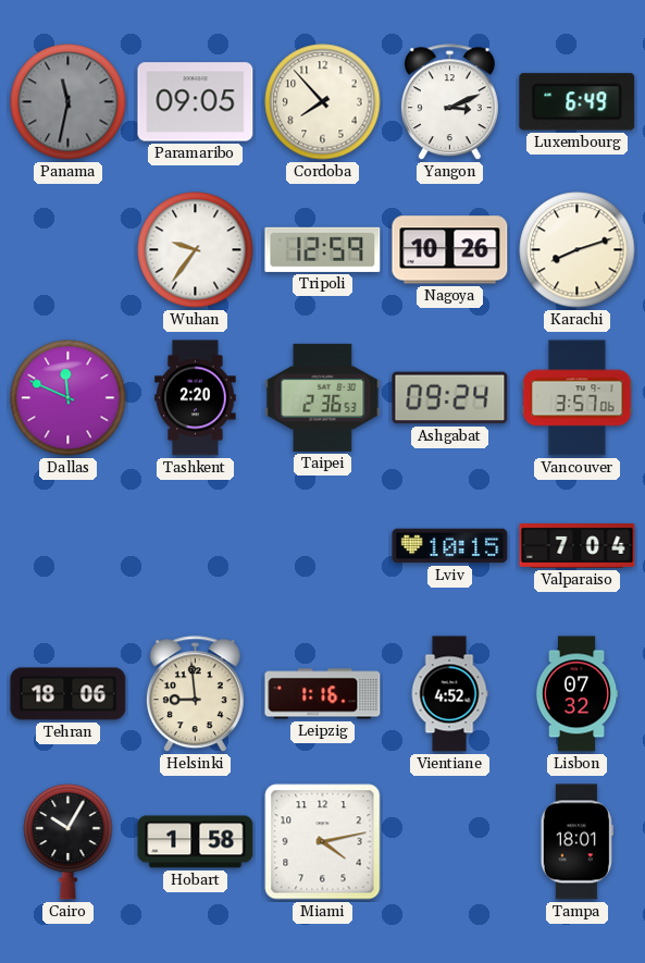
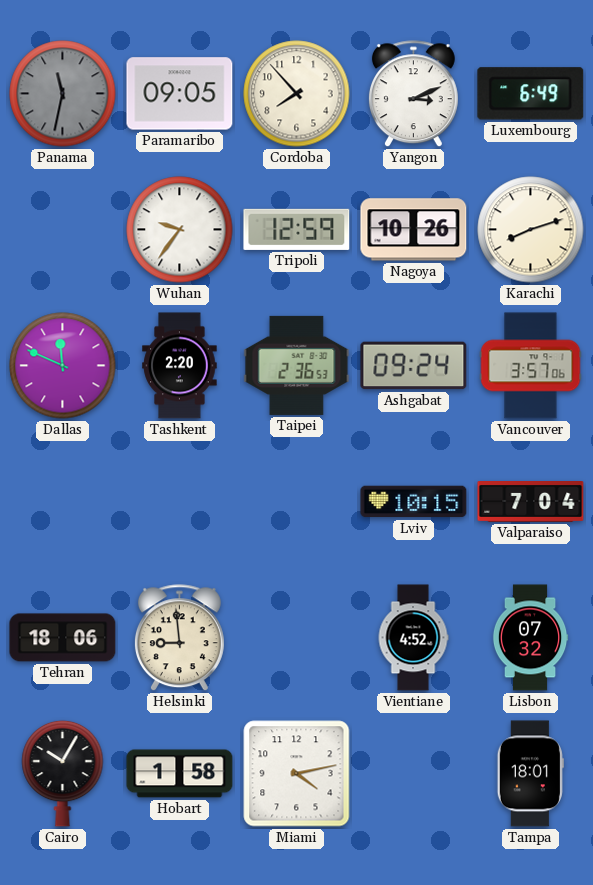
Leipzig: 1:16 -> none (323, 694)
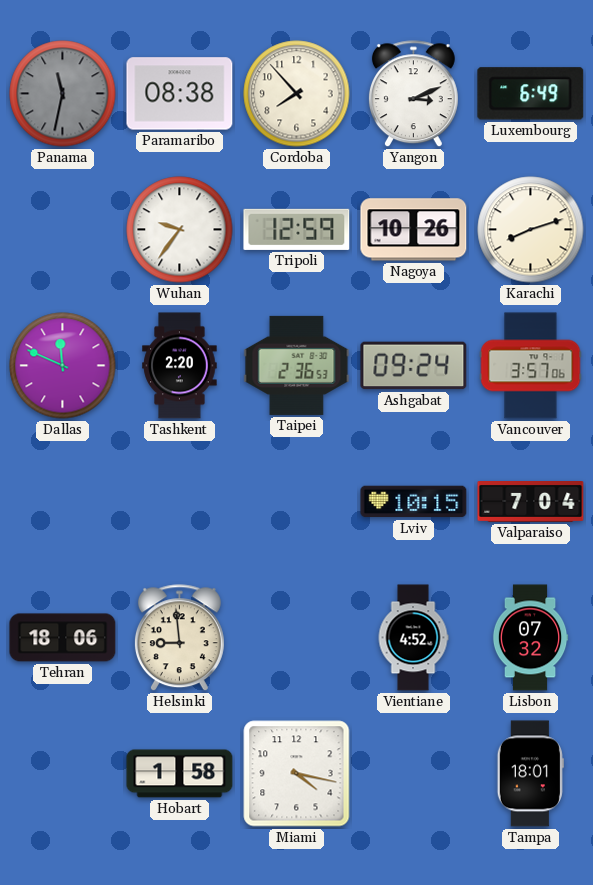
Paramaribo: 09:05 -> 08:38 (180, 94)
Cairo: 10:05 -> none (63, 773)
Miami: 4:13 -> 4:17 (297, 774)
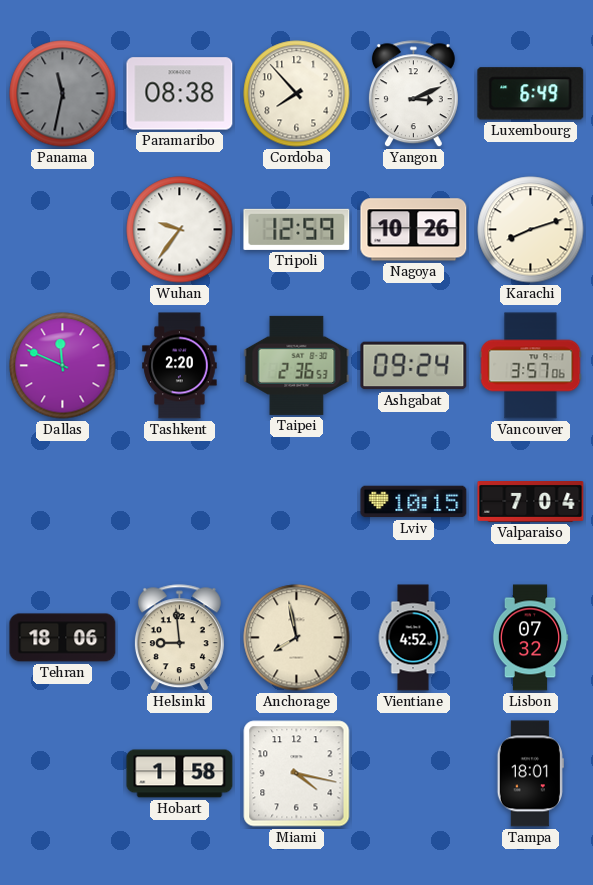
Anchorage: none -> 7:58 (297, 638)
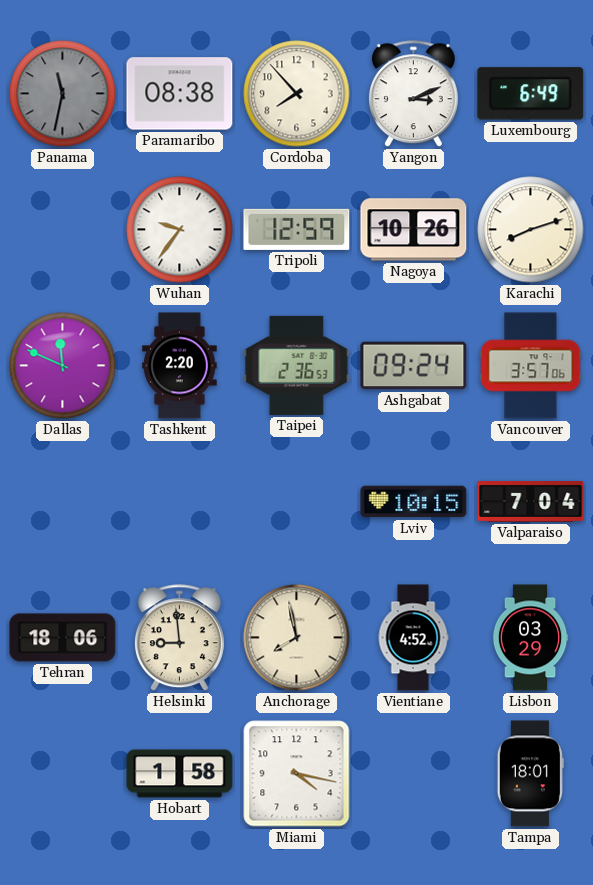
Lisbon: 07:32 -> 03:29 (530, 638)
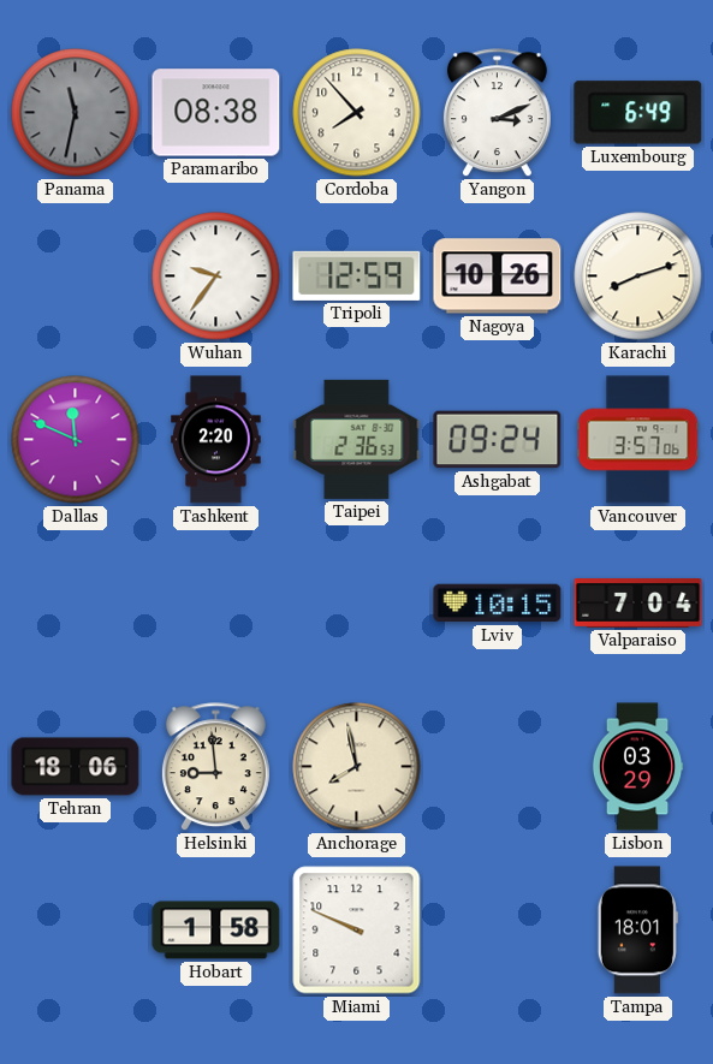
Vientiane: 4:52 -> none (413, 638)
Miami: 4:17 -> 9:49 (357, 931)
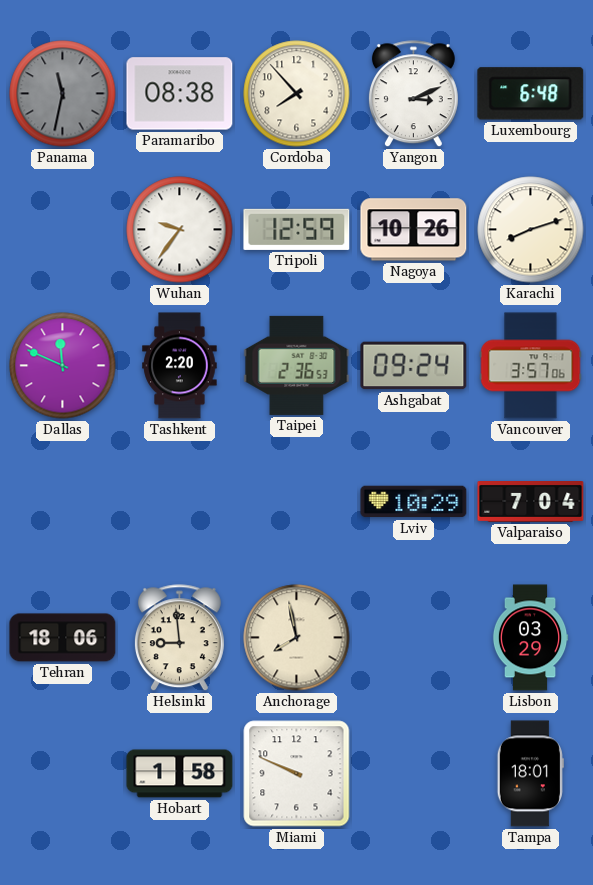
Luxembourg: 6:49 -> 6:48 (531, 94)
Lviv: 10:15 -> 10:29 (414, 502)
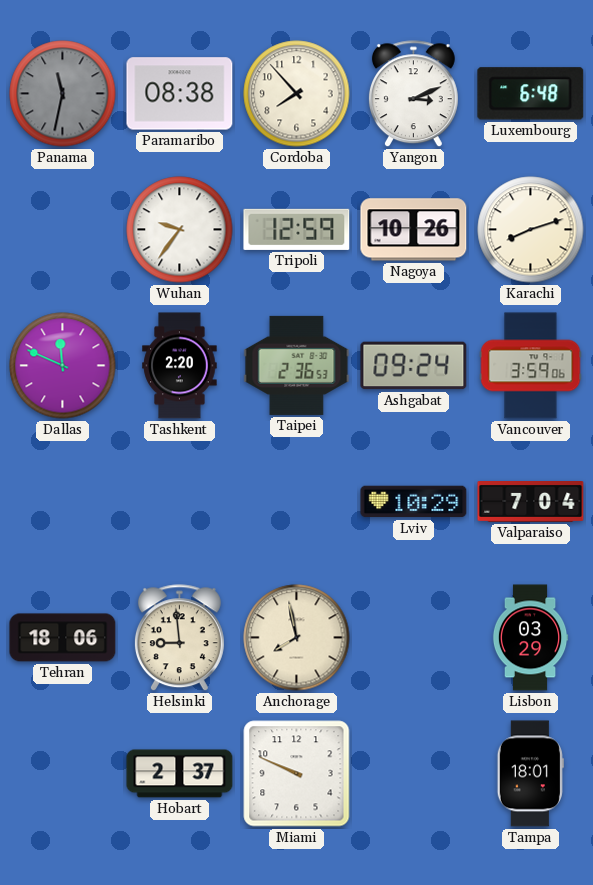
Vancouver: 3:57 -> 3:59 (531, 366)
Hobart: 1:58 -> 2:37 (180, 774)
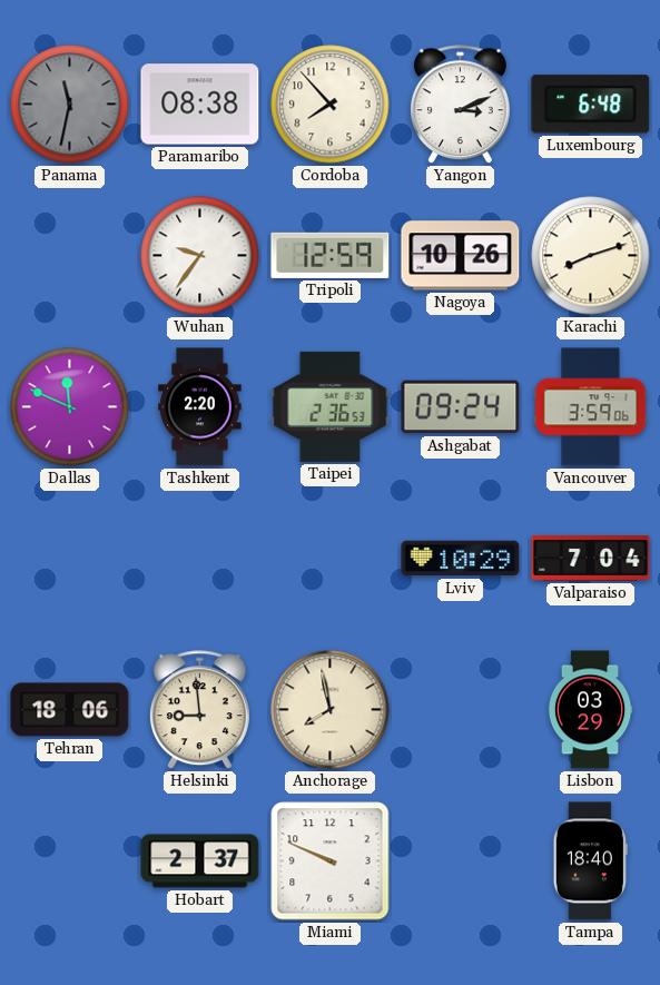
Tampa: 18:01 -> 18:40 (590, 861)
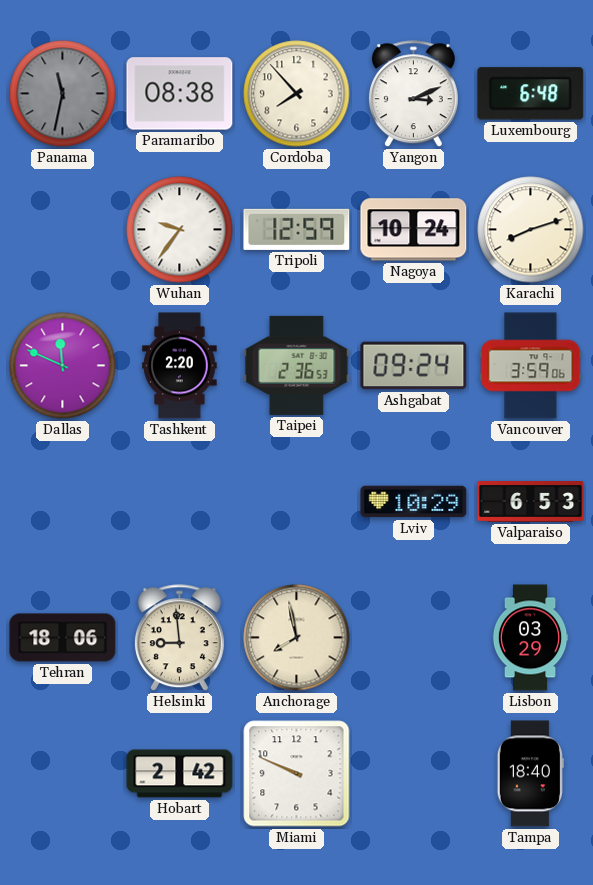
Nagoya: 10:26 -> 10:24 (414, 230)
Valparaiso: 7:04 -> 6:53 (531, 502)
Hobart: 2:37 -> 2:42 (180, 774)
